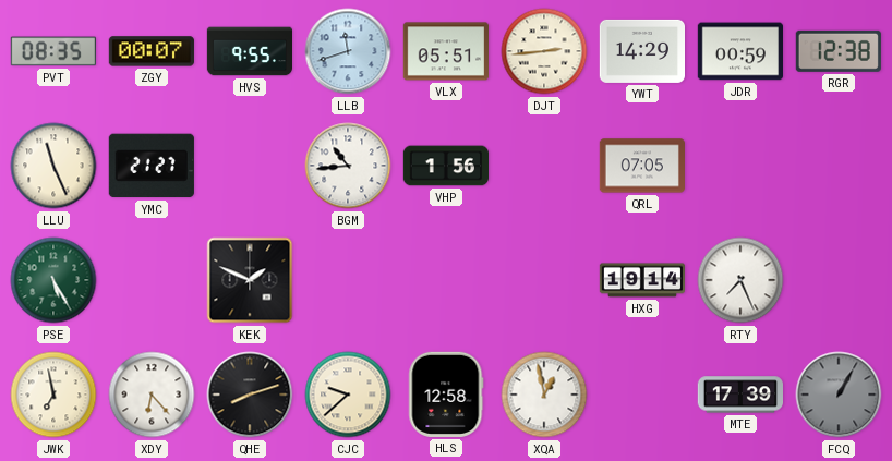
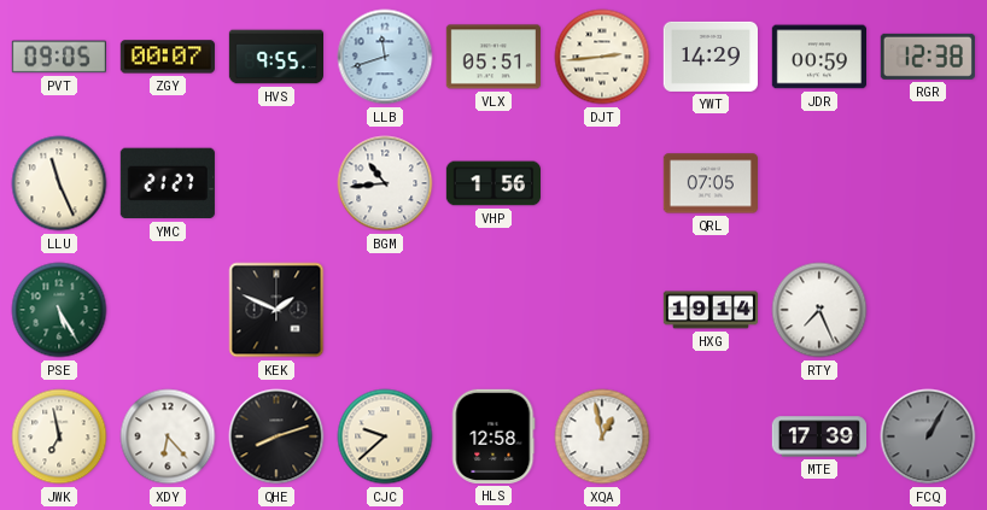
PVT: 08:35 -> 09:05 (58, 57)
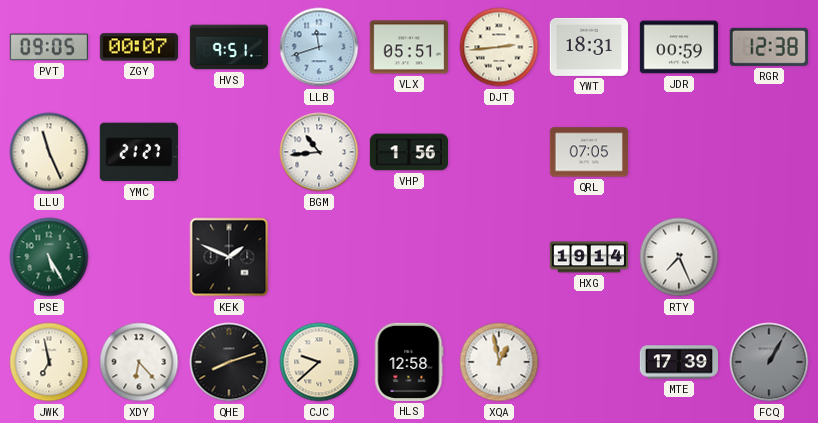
HVS: 9:55 -> 9:51 (229, 47)
YWT: 14:29 -> 18:31 (588, 47)
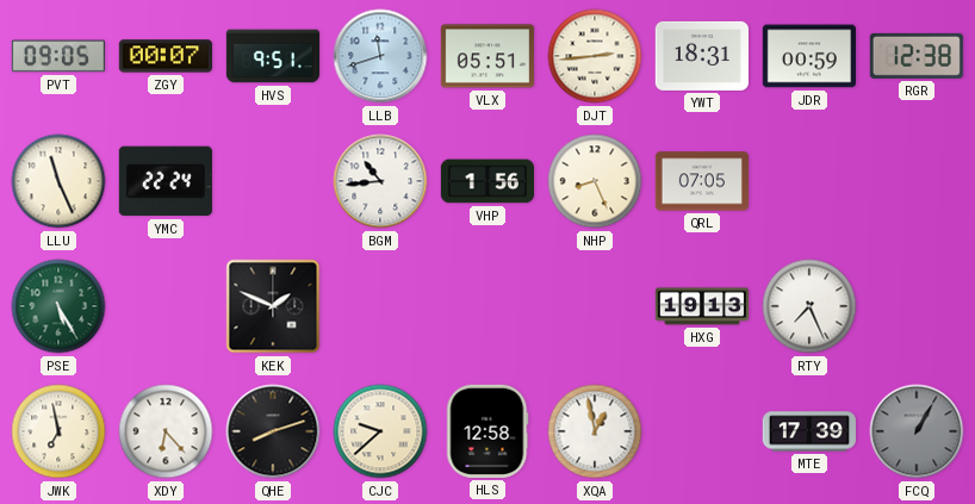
YMC: 21:27 -> 22:24 (166, 181)
NHP: none -> 8:26 (595, 181)
HXG: 19:14 -> 19:13 (701, 306)
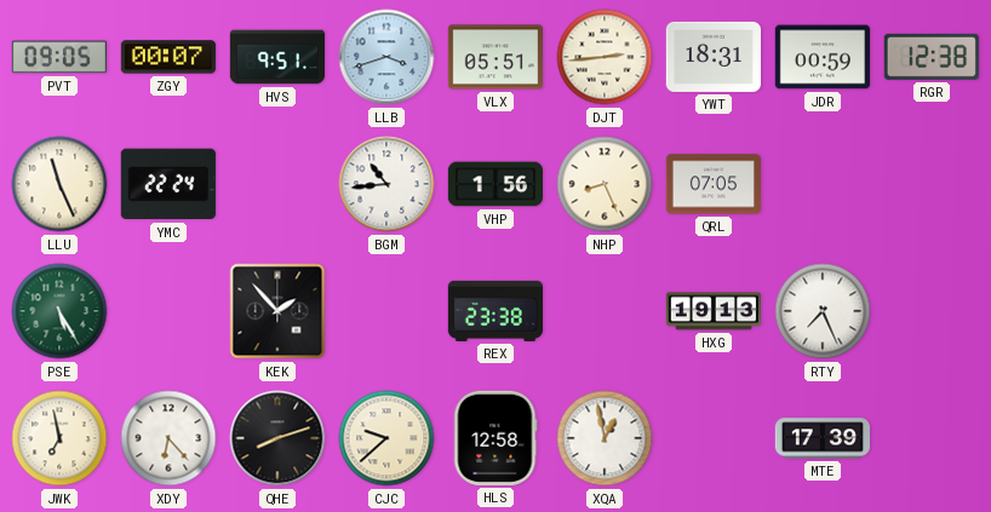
LLB: 11:42 -> 3:42 (386, 57)
KEK: 1:49 -> 1:53 (277, 311)
REX: none -> 23:38 (494, 311)
FCQ: 1:05 -> none (917, 431)
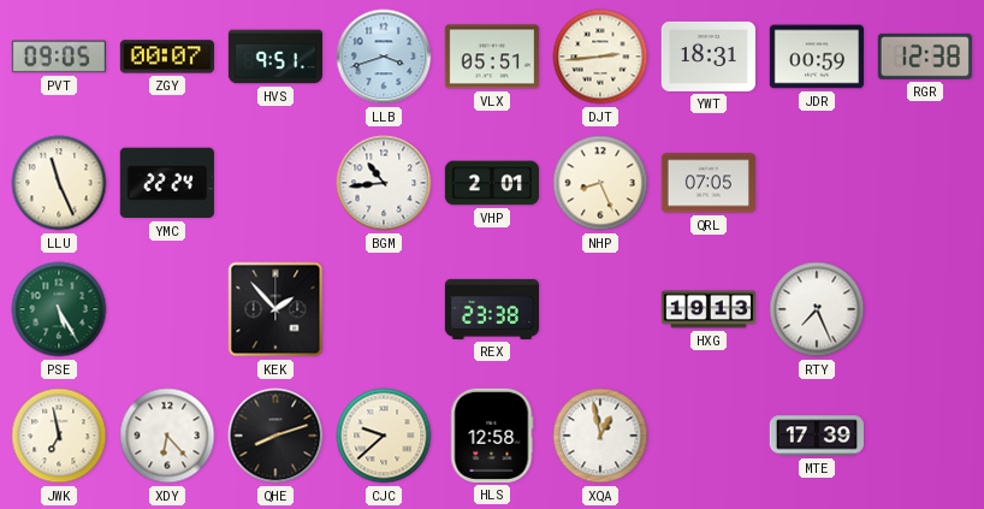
VHP: 1:56 -> 2:01 (491, 183)
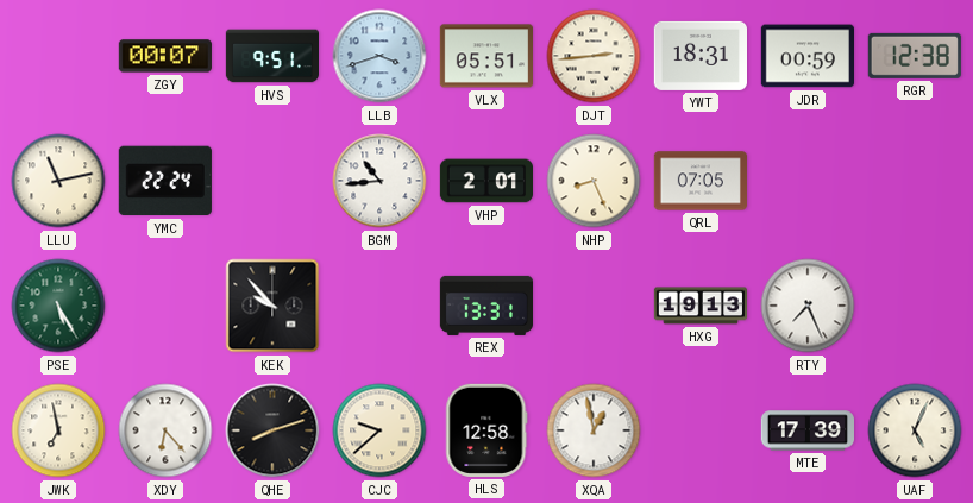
PVT: 09:05 -> none (58, 57)
LLU: 11:26 -> 11:13 (58, 181)
KEK: 1:53 -> 9:53 (272, 306)
REX: 23:38 -> 13:31 (485, 306)
UAF: none -> 5:04 (915, 430)
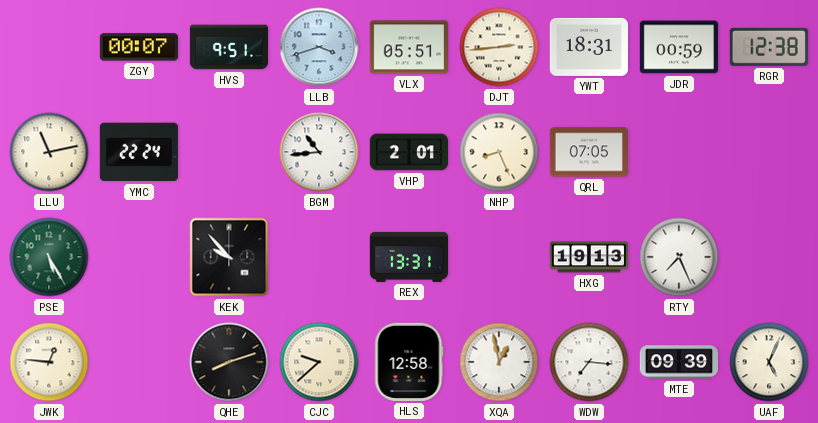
JWK: 6:58 -> 12:46 (49, 362)
XDY: 6:23 -> none (165, 430)
WDW: none -> 7:16 (589, 362)
MTE: 17:39 -> 09:39 (678, 362)
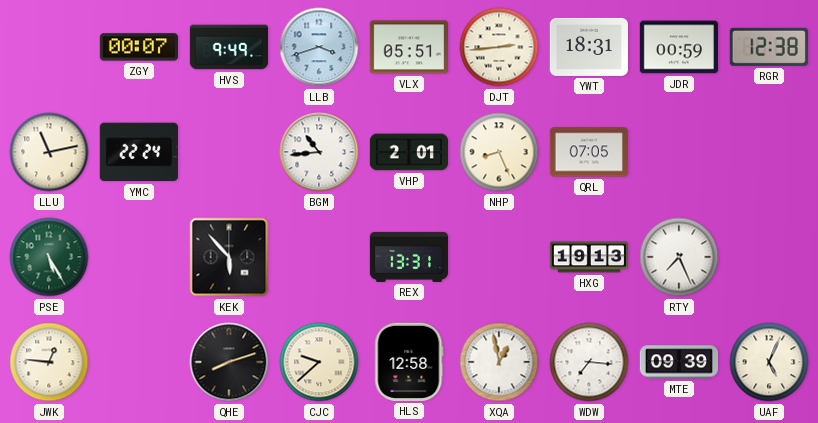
HVS: 9:51 -> 9:49 (229, 47)
KEK: 9:53 -> 5:53 (229, 257)
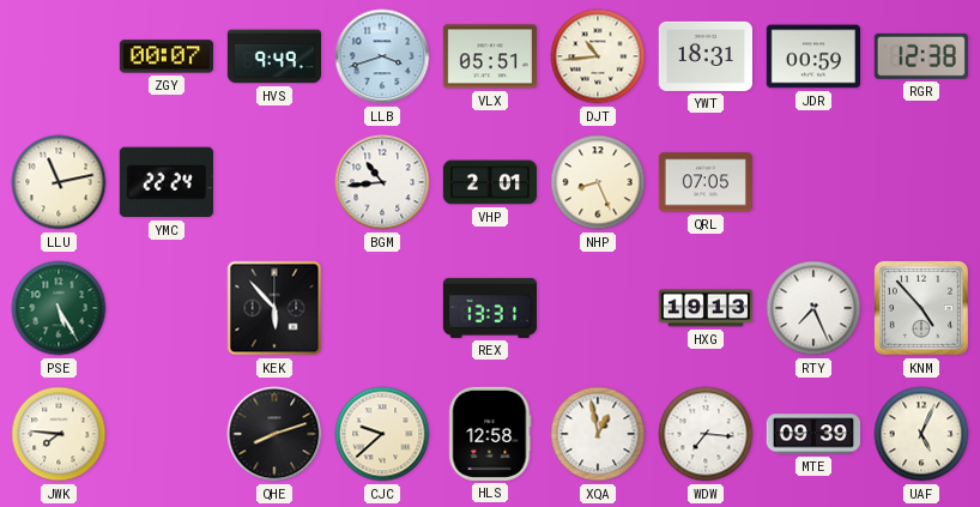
DJT: 2:44 -> 10:44 (598, 56)
KNM: none -> 4:53 (921, 308)
JWK: 12:46 -> 7:46 (59, 434)
